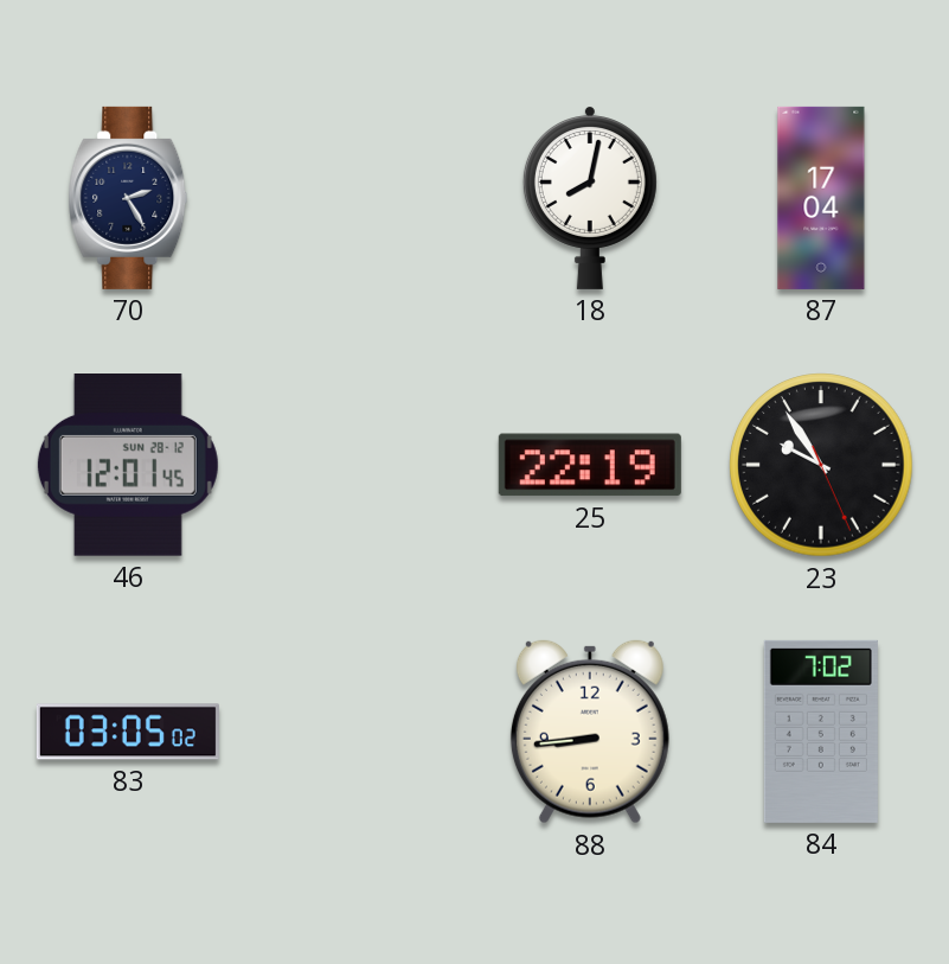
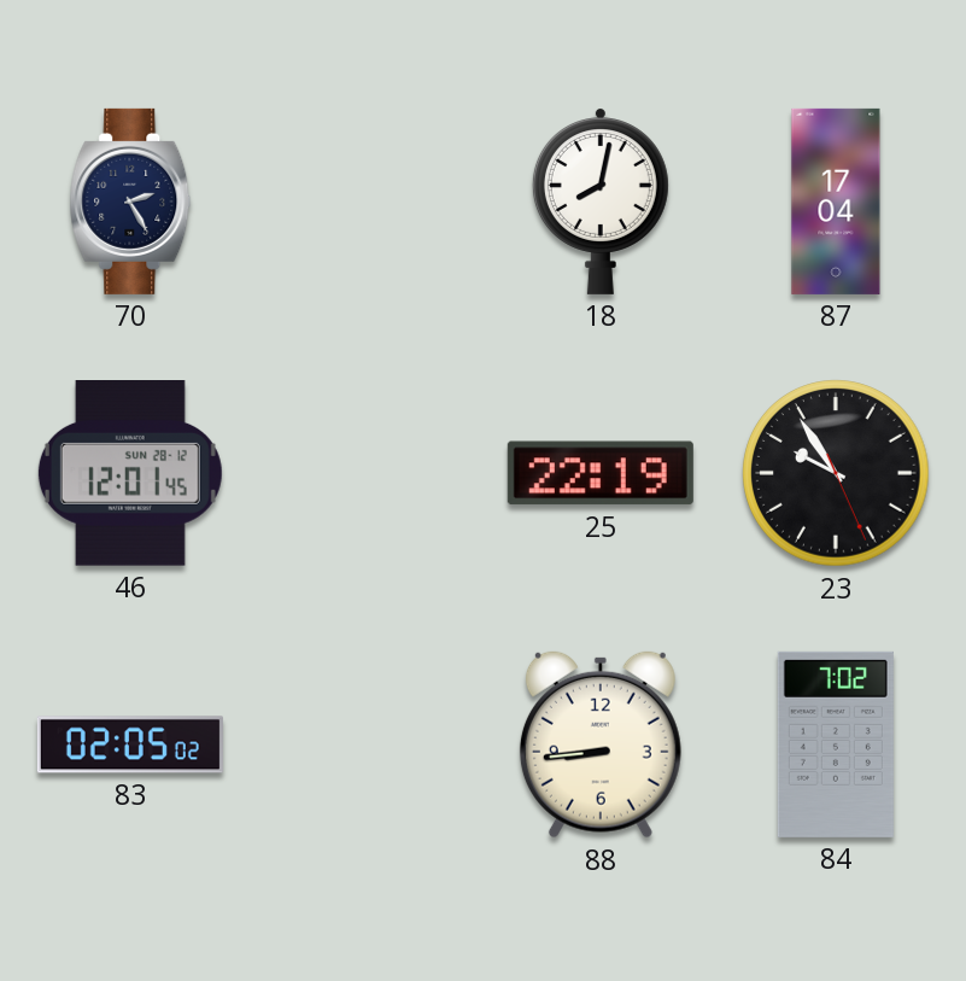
83: 03:05 -> 02:05 (130, 744)
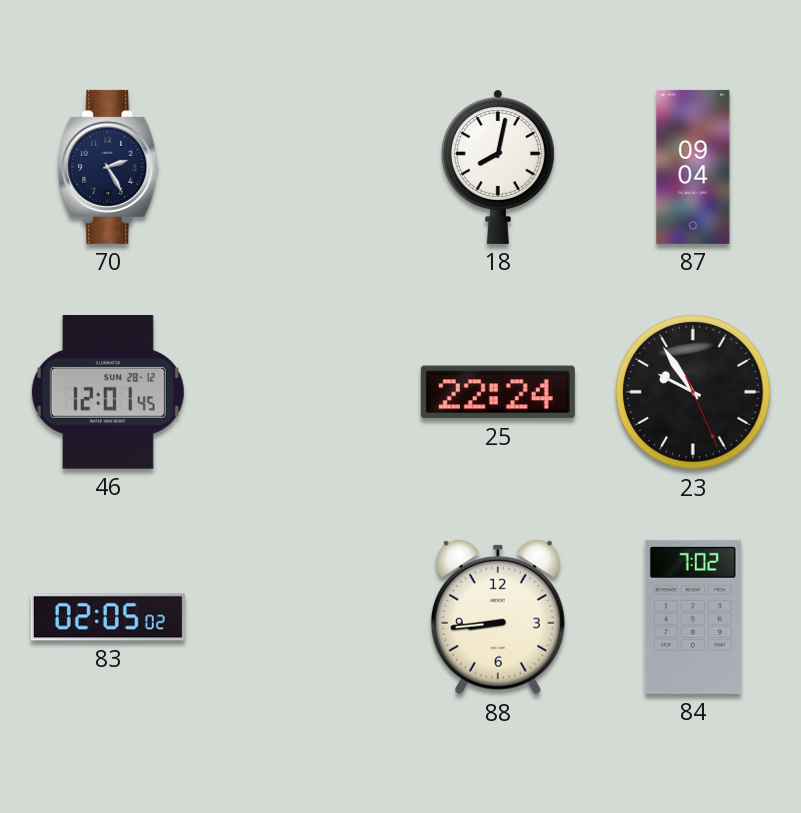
87: 17:04 -> 09:04 (693, 167)
25: 22:19 -> 22:24 (498, 392)
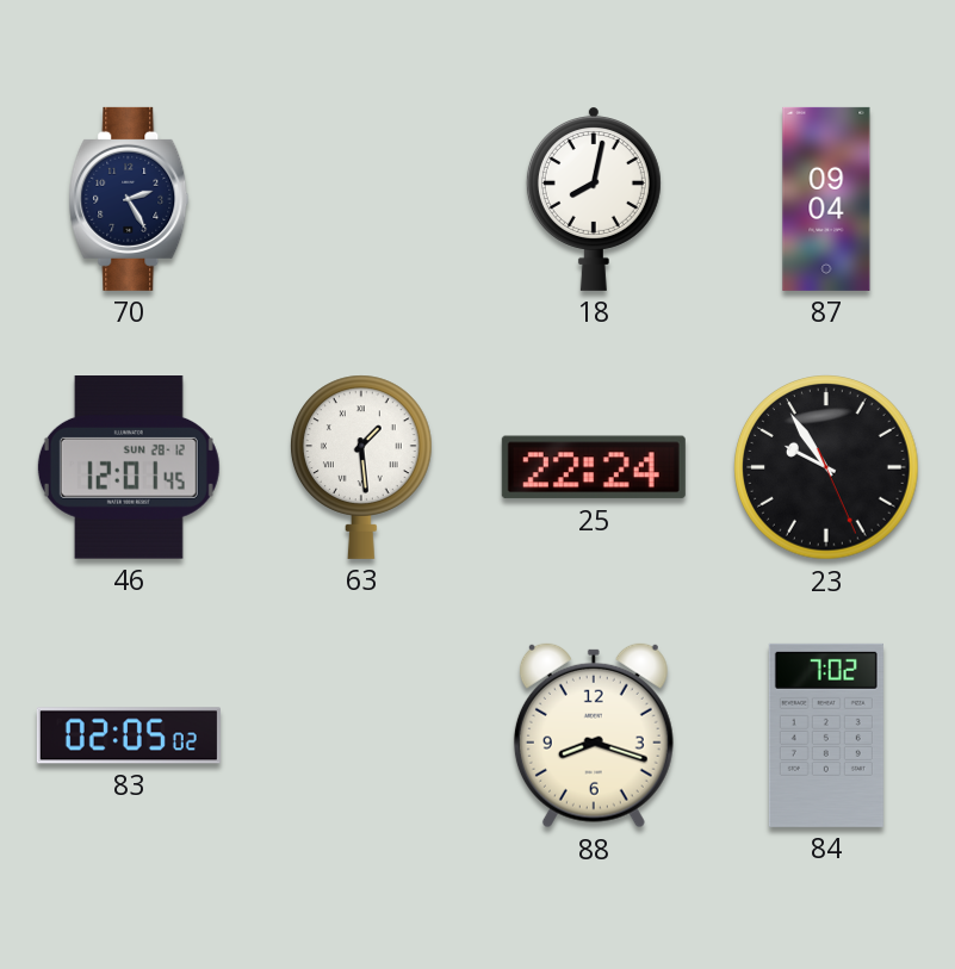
63: none -> 1:29 (362, 467)
88: 8:44 -> 8:18 (594, 735)
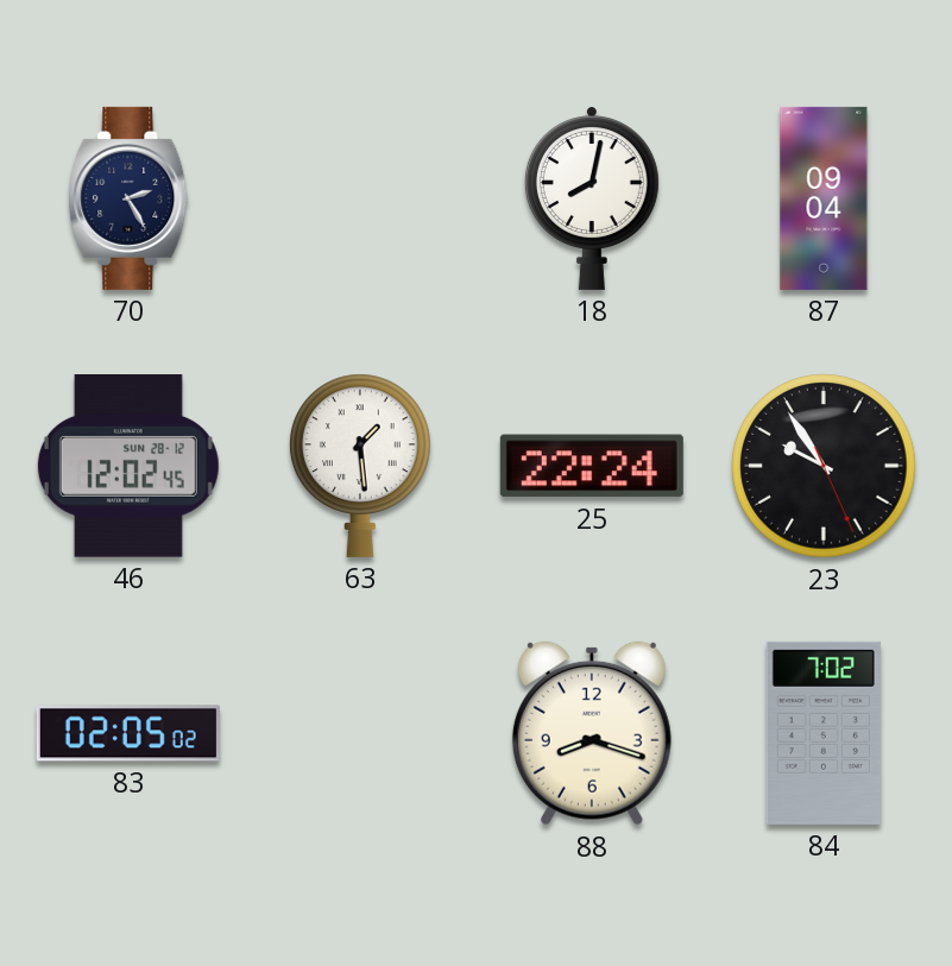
46: 12:01 -> 12:02 (128, 467)
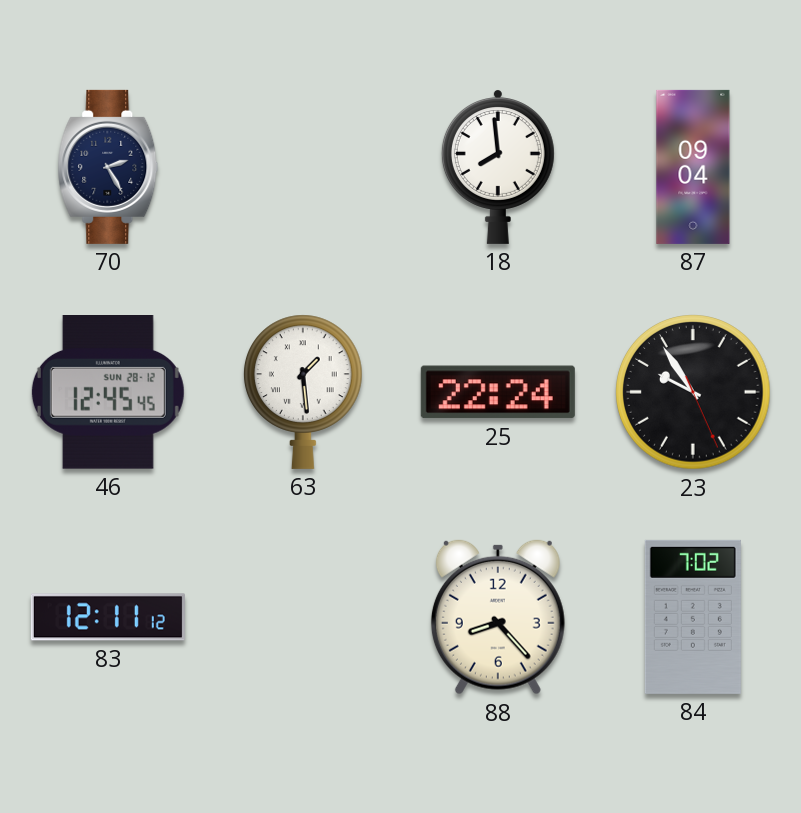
18: 8:02 -> 7:59 (498, 167)
46: 12:02 -> 12:45 (108, 393)
83: 02:05 -> 12:11 (108, 617)
88: 8:18 -> 8:23 (498, 617)
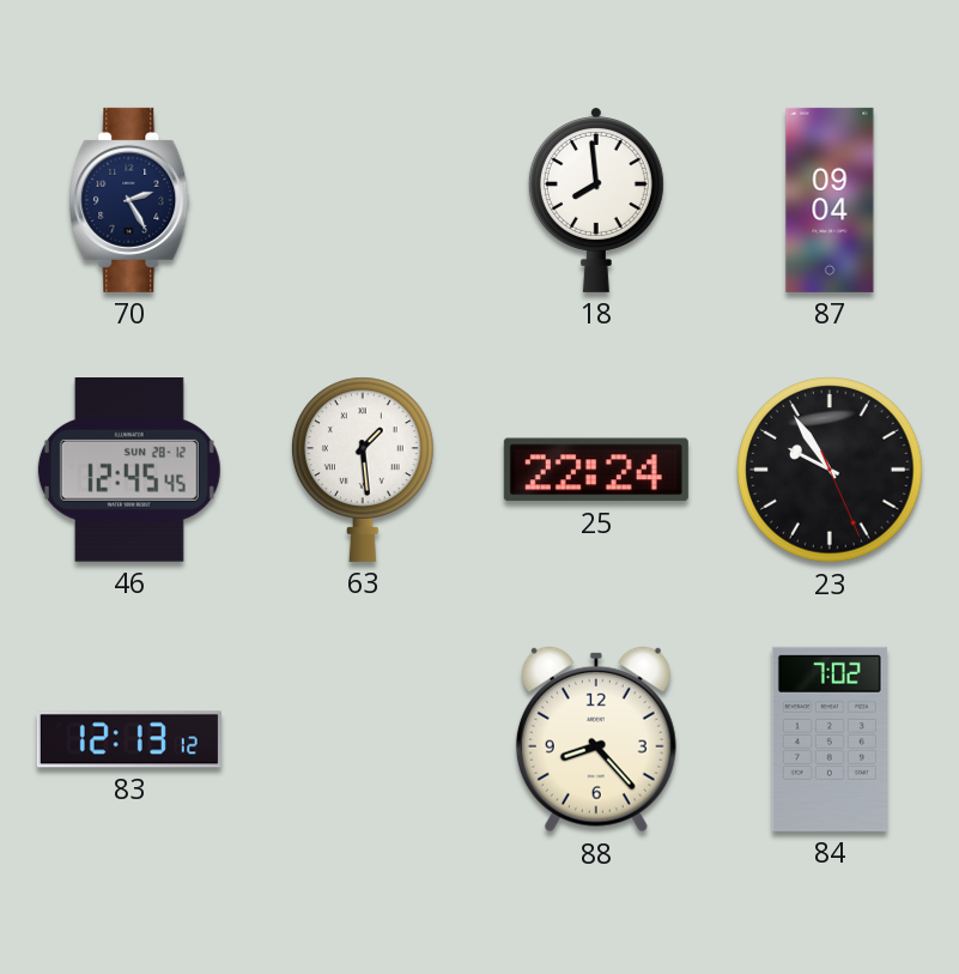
83: 12:11 -> 12:13 (129, 739)
